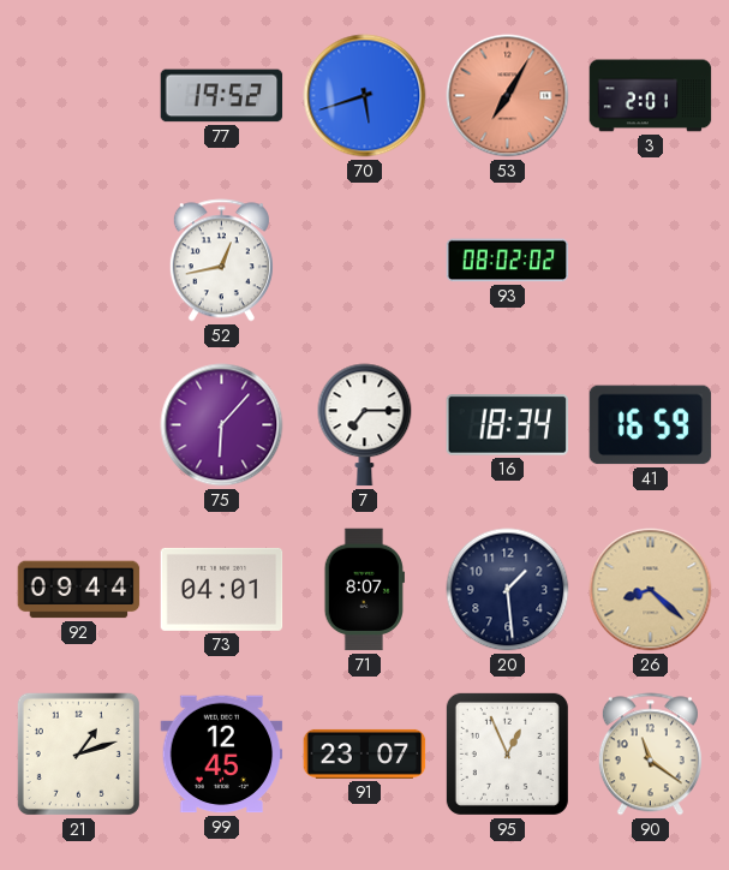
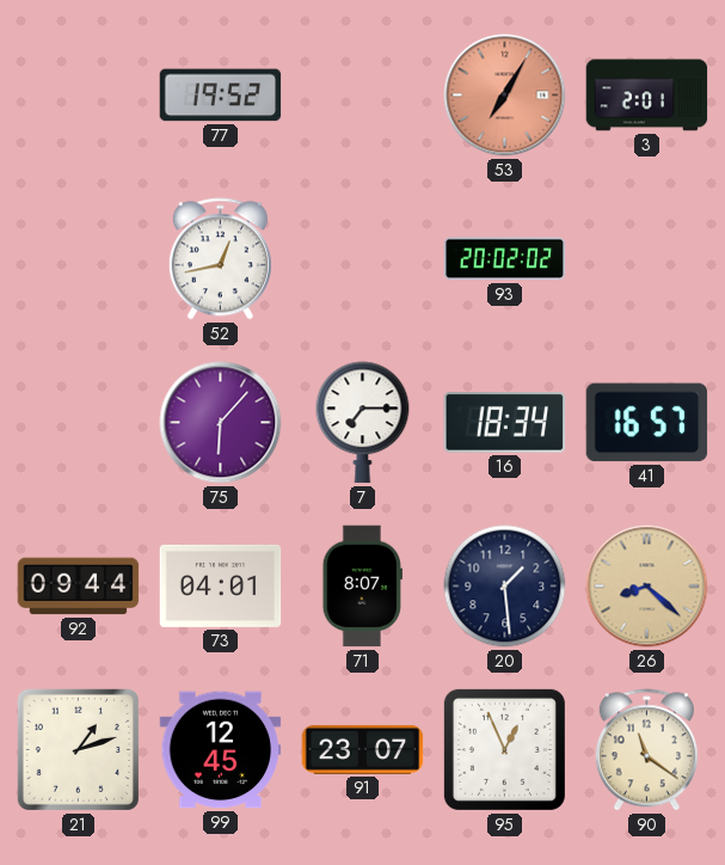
70: 5:42 -> none (365, 96)
93: 08:02 -> 20:02 (505, 259)
41: 16:59 -> 16:57 (647, 423)
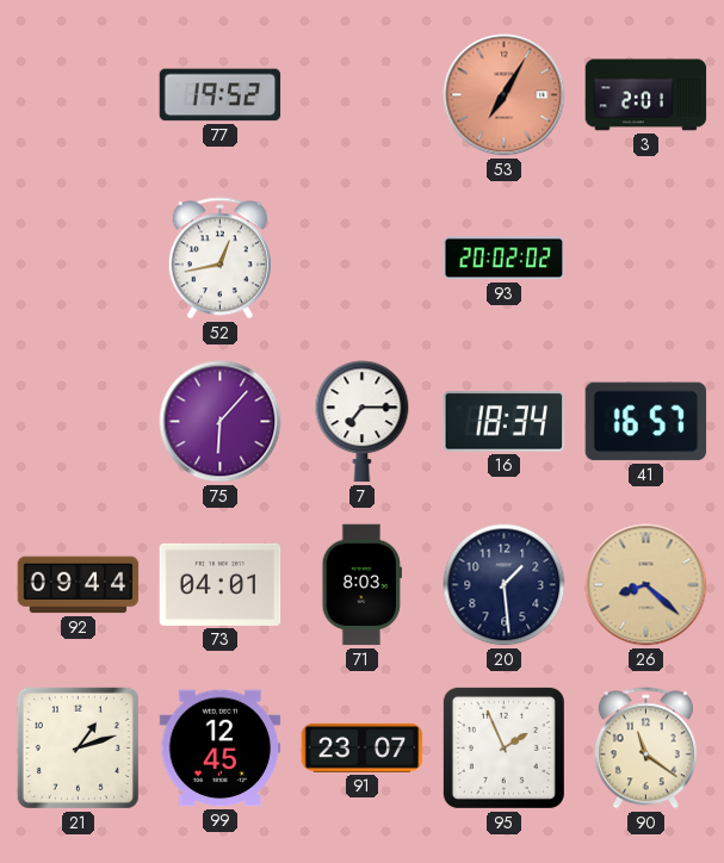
71: 8:07 -> 8:03 (361, 585)
95: 12:56 -> 1:56 (503, 747)
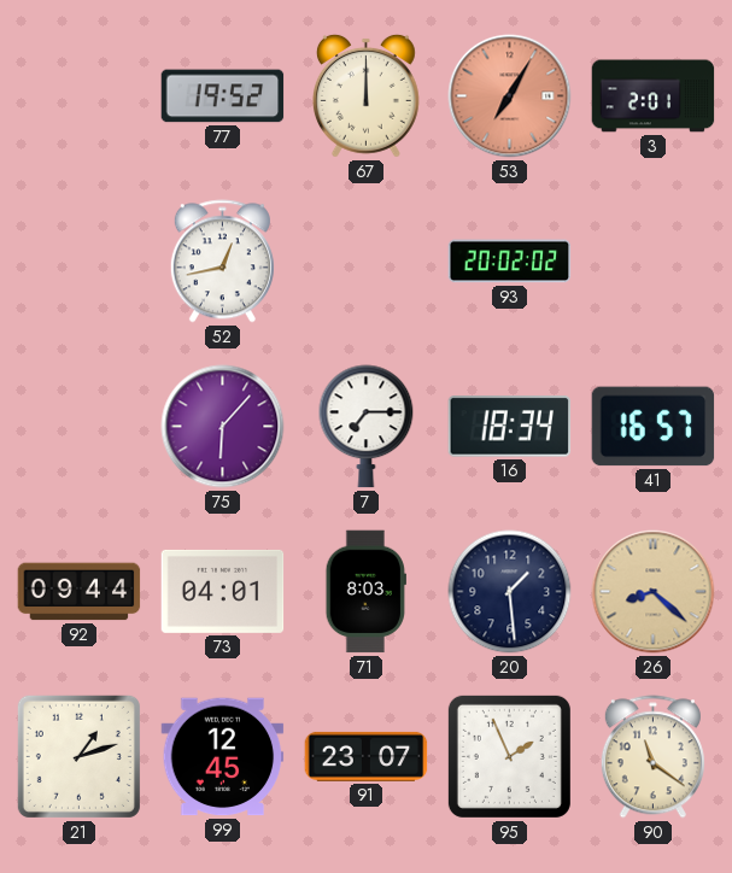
67: none -> 12:00 (365, 95)
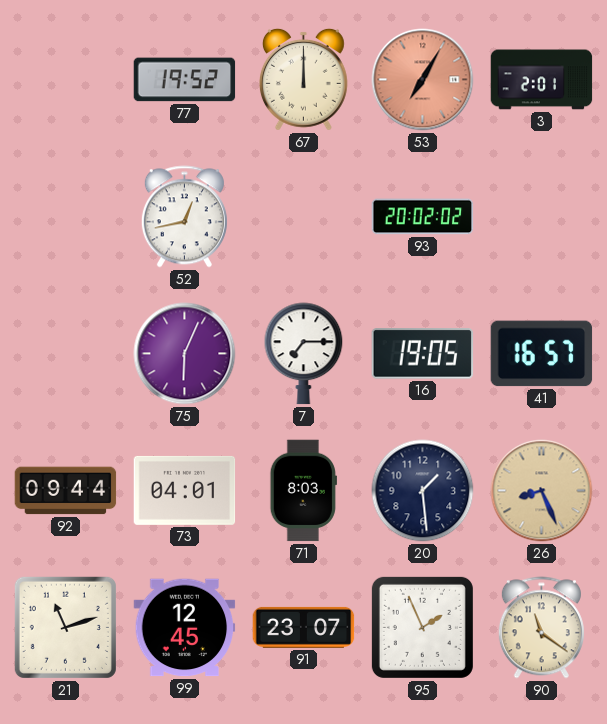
75: 6:07 -> 6:04 (185, 354)
16: 18:34 -> 19:05 (423, 354)
26: 8:22 -> 8:26 (542, 491)
21: 1:12 -> 11:12 (65, 627)
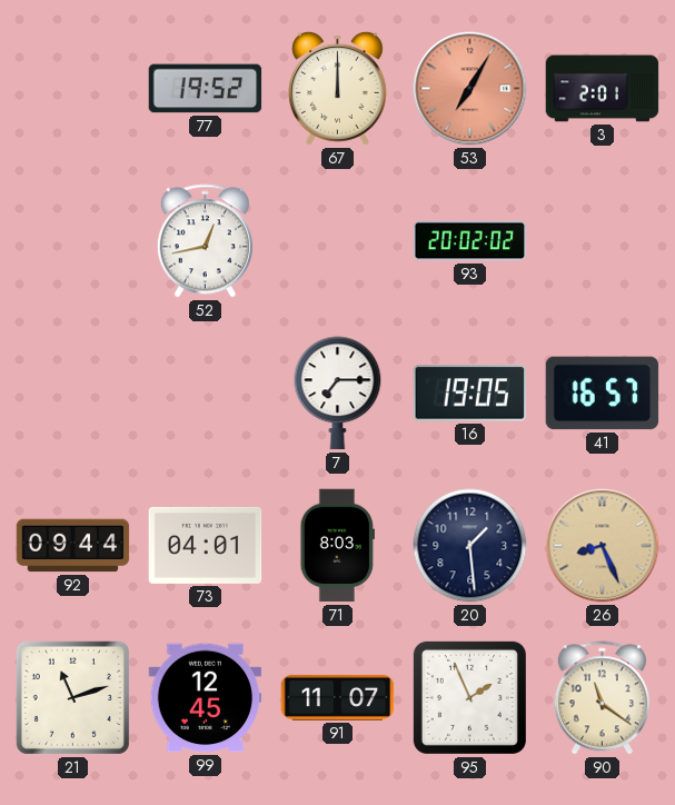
75: 6:04 -> none (185, 354)
91: 23:07 -> 11:07 (338, 697)
